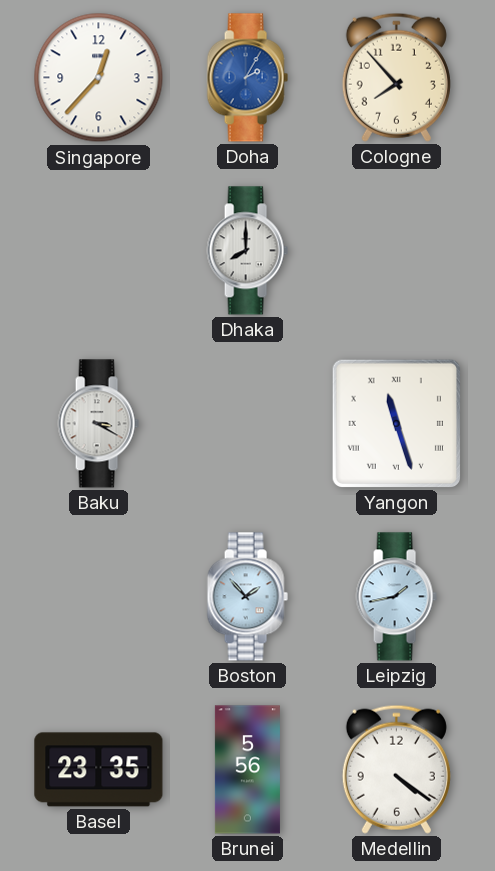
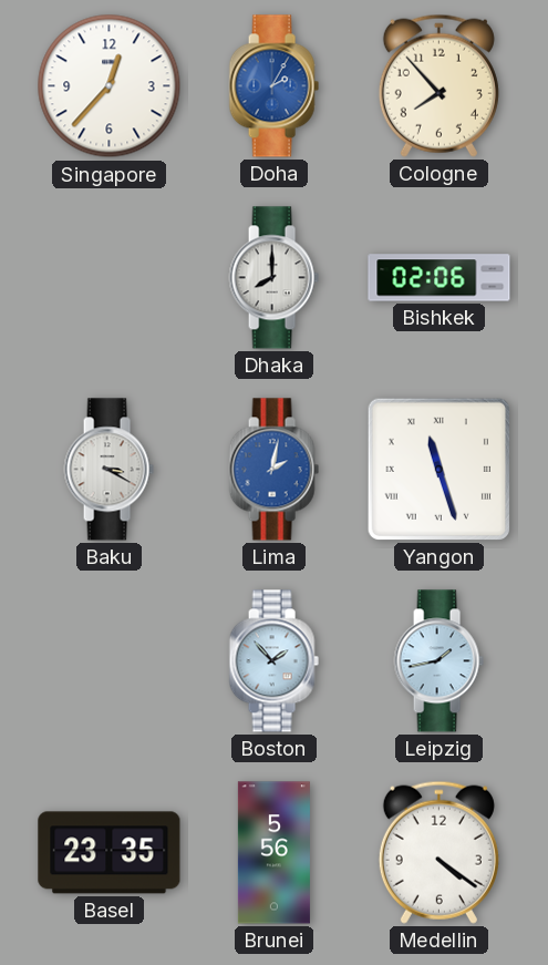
Bishkek: none -> 02:06 (440, 278)
Lima: none -> 2:02 (273, 470)
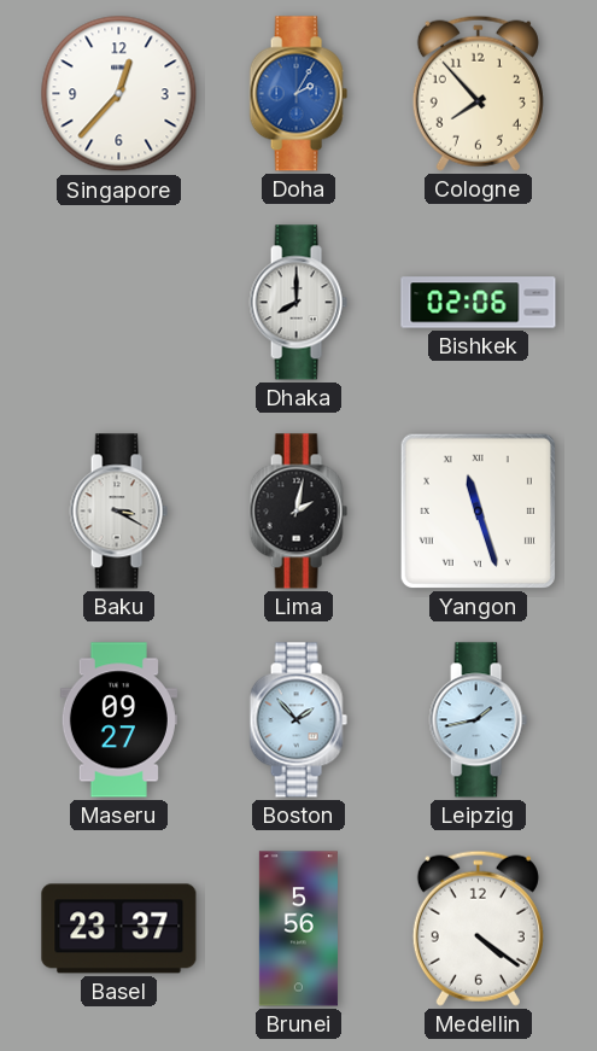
Lima dial: blue -> black (298, 512)
Maseru: none -> 09:27 (118, 720)
Basel: 23:35 -> 23:37 (119, 929)
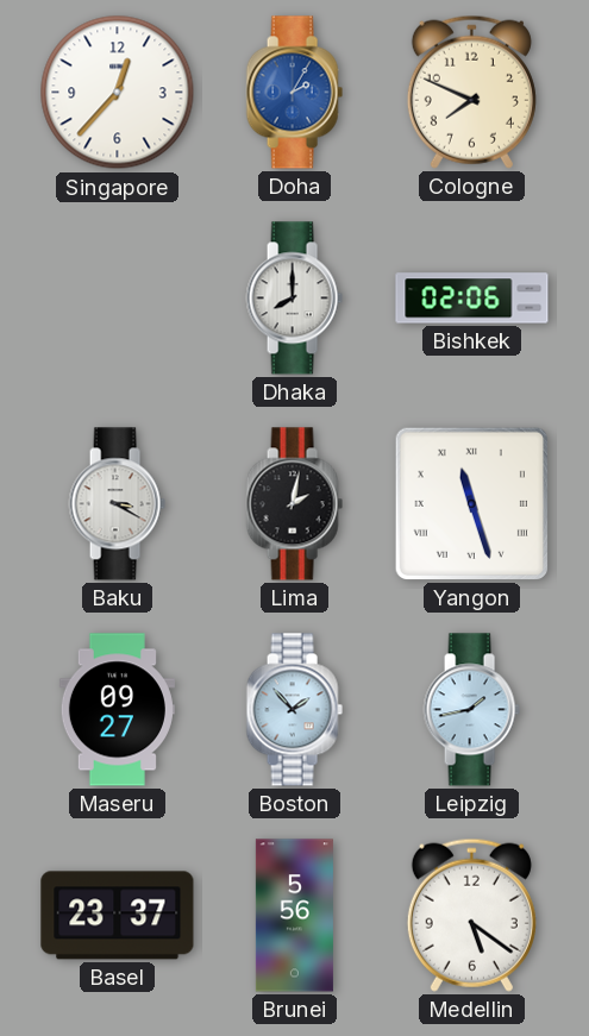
Cologne: 7:53 -> 7:49 (471, 92)
Medellin: 4:21 -> 5:21 (471, 915)
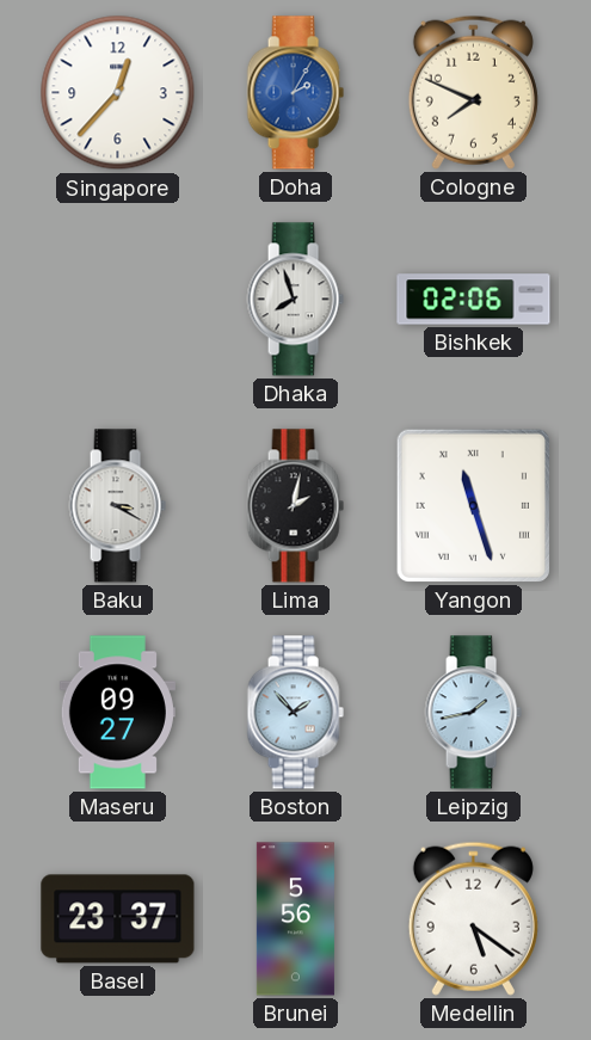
Dhaka: 8:00 -> 7:57 (295, 300)
